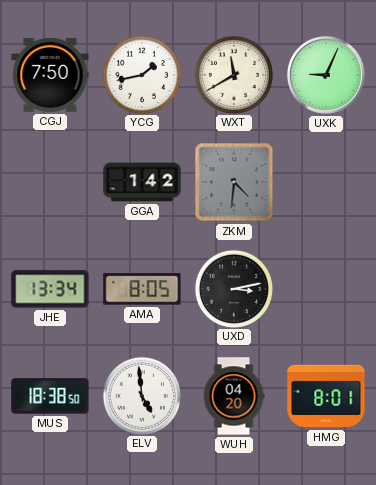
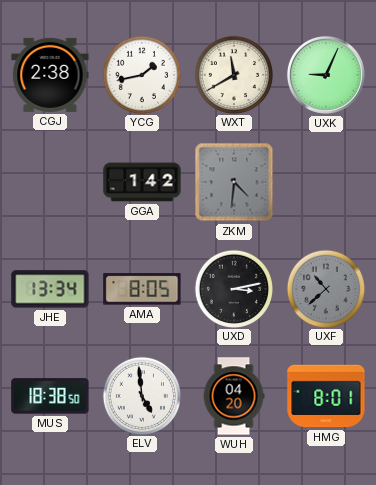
CGJ: 7:50 -> 2:38 (50, 75)
UXF: none -> 10:38 (325, 288)
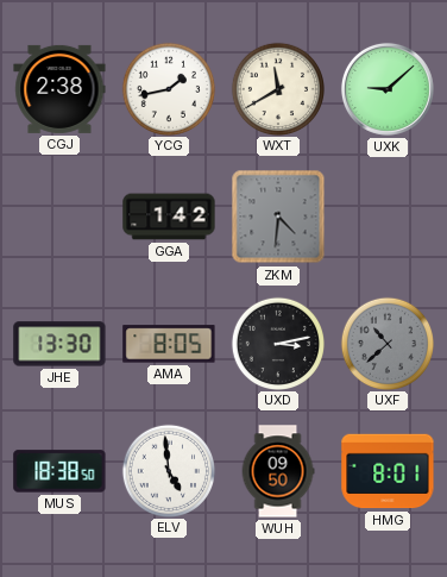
UXK: 9:04 -> 9:08 (388, 89)
JHE: 13:34 -> 13:30 (59, 344)
WUH: 04:20 -> 09:50 (278, 471)
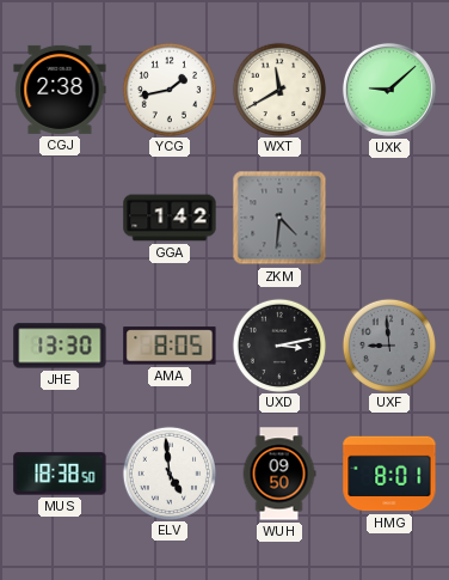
UXF: 10:38 -> 8:59 (388, 344)
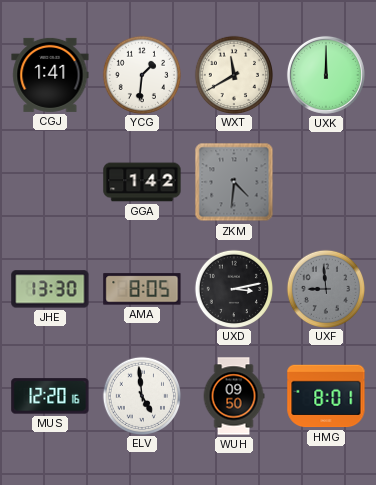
CGJ: 2:38 -> 1:41 (50, 75)
YCG: 1:43 -> 1:31 (141, 74)
UXK: 9:08 -> 12:00 (326, 75)
MUS: 18:38 -> 12:20 (50, 396)
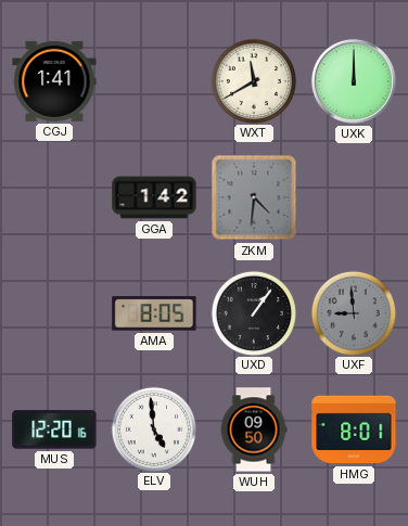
YCG: 1:31 -> none (141, 74)
JHE: 13:30 -> none (50, 289)
UXD: 3:13 -> 1:06 (253, 312)
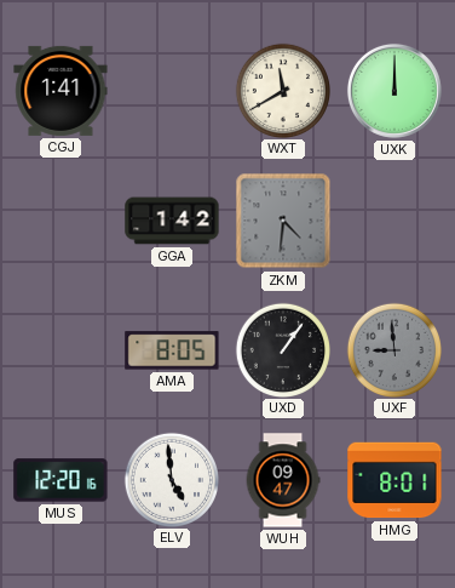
WUH: 09:50 -> 09:47 (283, 480)
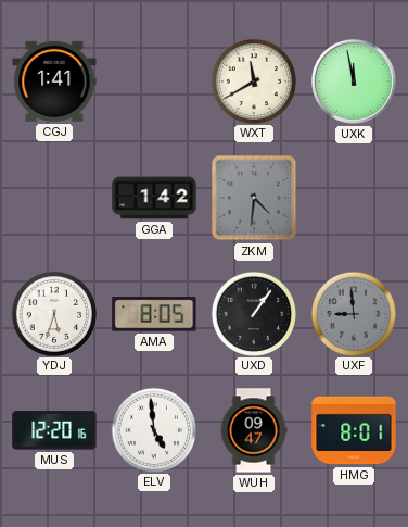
UXK: 12:00 -> 11:58 (354, 81)
YDJ: none -> 5:33 (53, 313)
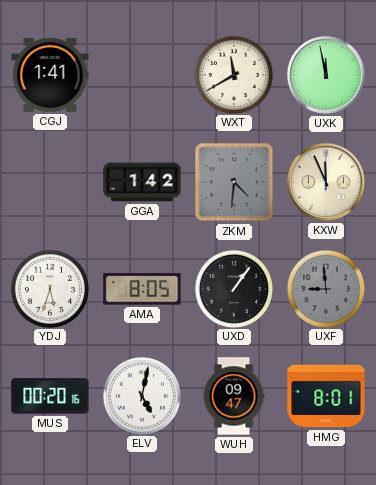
KXW: none -> 11:56 (326, 182)
MUS: 12:20 -> 00:20 (50, 396)
ELV: 4:59 -> 5:02 (141, 395)
